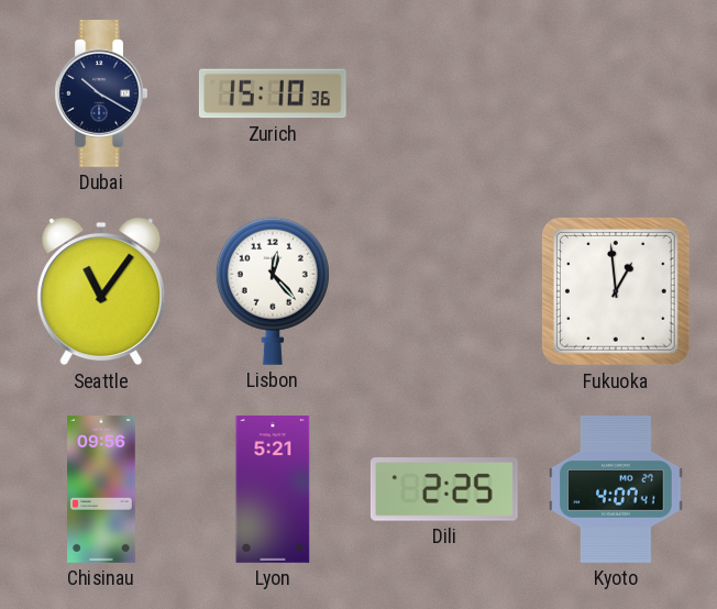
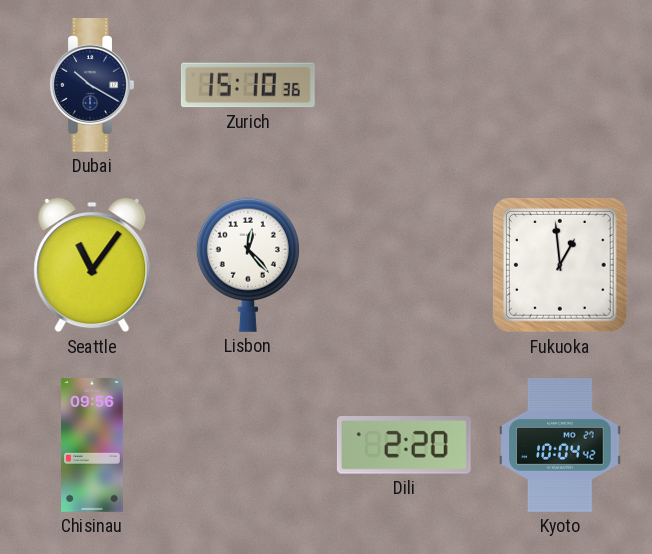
Lyon: 5:21 -> none (273, 490)
Dili: 2:25 -> 2:20 (404, 446)
Kyoto: 4:07 -> 10:04 (560, 446)
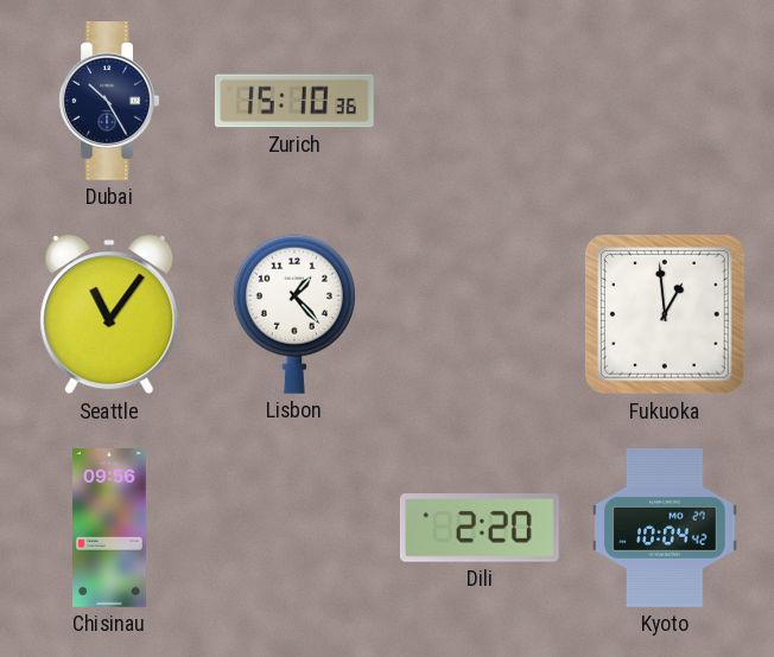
Dubai: 10:20 -> 10:25 (109, 102)
Lisbon: 12:23 -> 1:23 (294, 314)
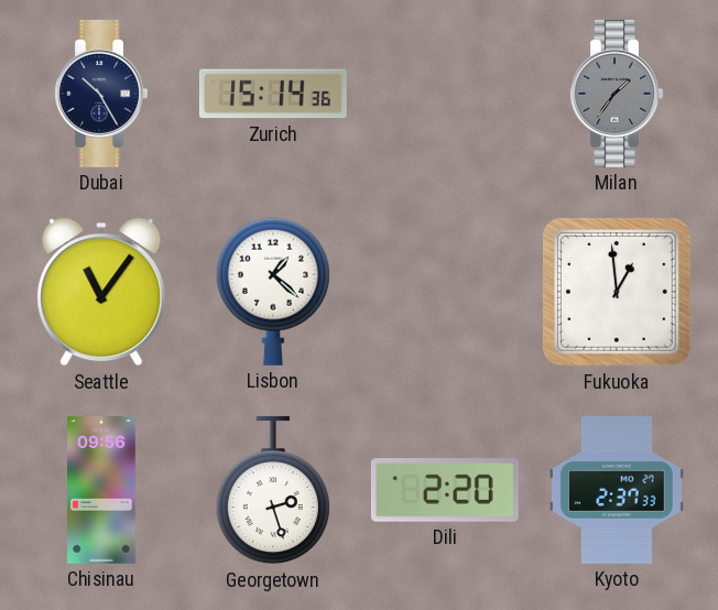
Zurich: 15:10 -> 15:14 (273, 94)
Milan: none -> 1:36 (617, 95)
Lisbon: 1:23 -> 1:22 (273, 292)
Georgetown: none -> 2:27 (273, 490)
Kyoto: 10:04 -> 2:37 (617, 491)
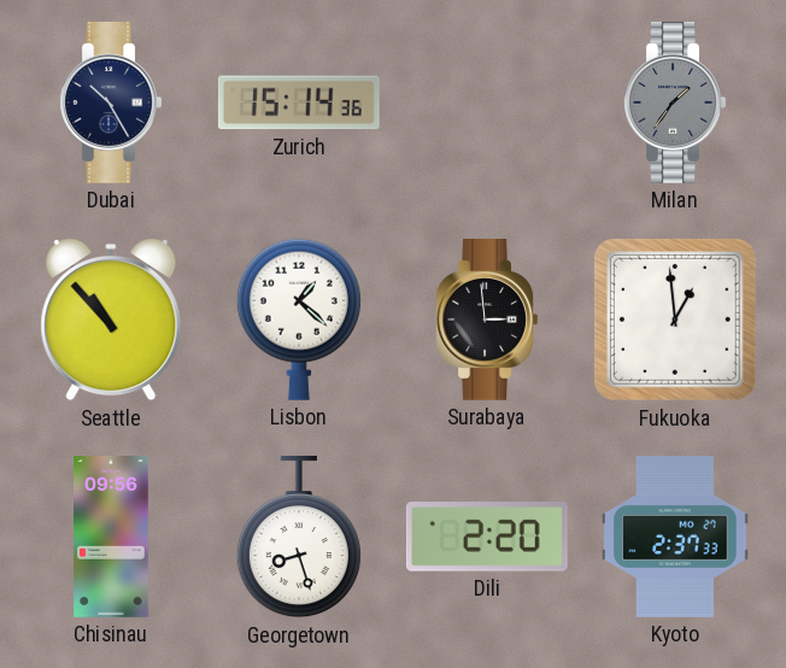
Seattle: 11:06 -> 10:53 (111, 320)
Surabaya: none -> 2:59 (487, 321)
Georgetown: 2:27 -> 8:27 (299, 537)
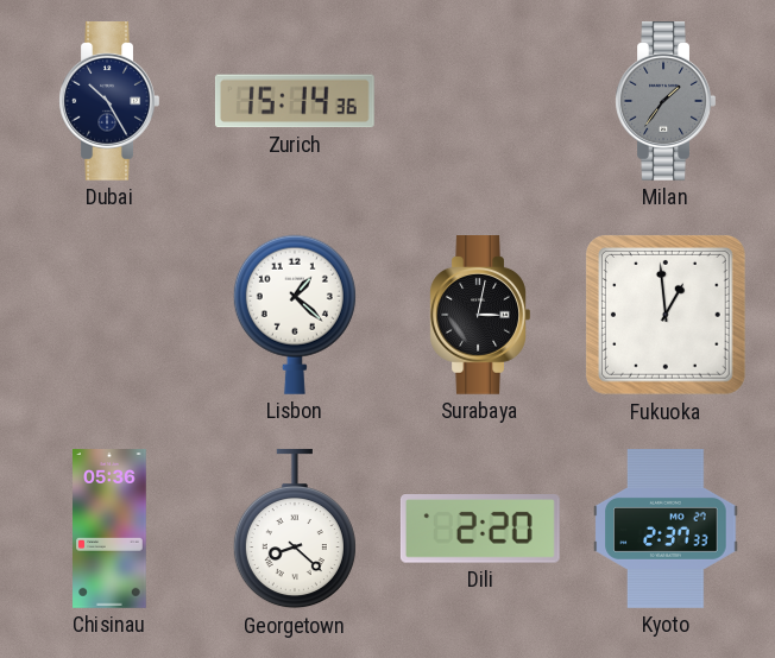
Seattle: 10:53 -> none (111, 320)
Surabaya: 2:59 -> 3:02 (480, 316)
Chisinau: 09:56 -> 05:36 (109, 530)
Georgetown: 8:27 -> 8:22 (295, 529)
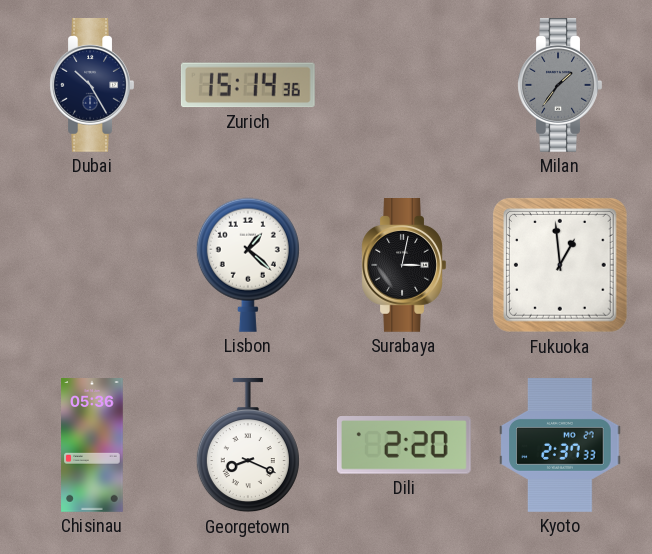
Georgetown: 8:22 -> 8:19 (248, 445)
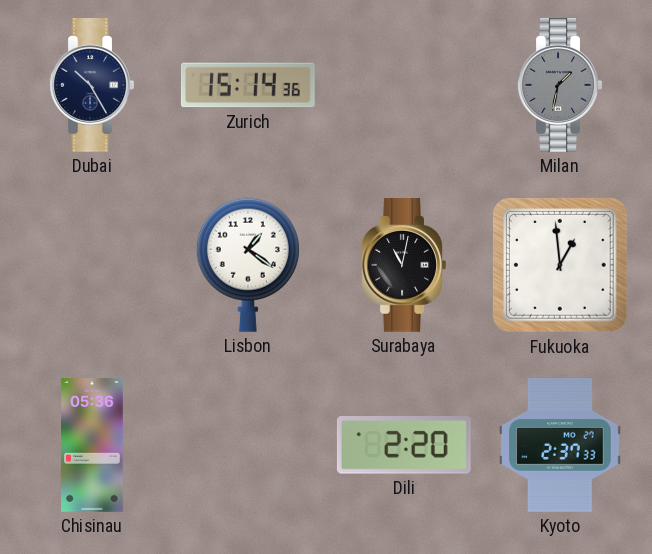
Milan: 1:36 -> 1:32 (560, 86)
Lisbon: 1:22 -> 1:21 (248, 265)
Surabaya: 3:02 -> 11:02 (404, 266)
Georgetown: 8:19 -> none (248, 445)
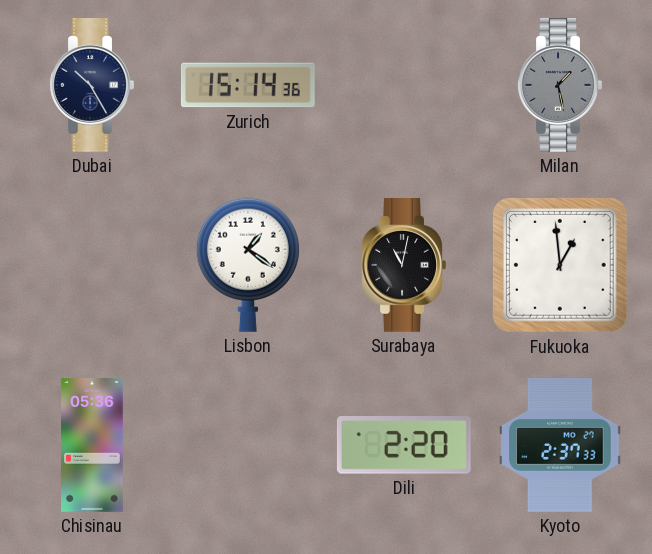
Milan: 1:32 -> 1:28 (560, 86)
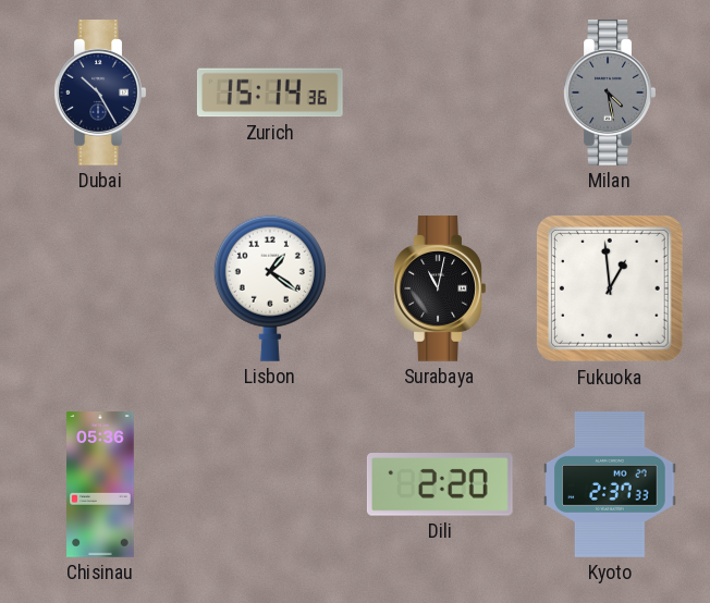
Milan: 1:28 -> 4:28 (610, 94)
